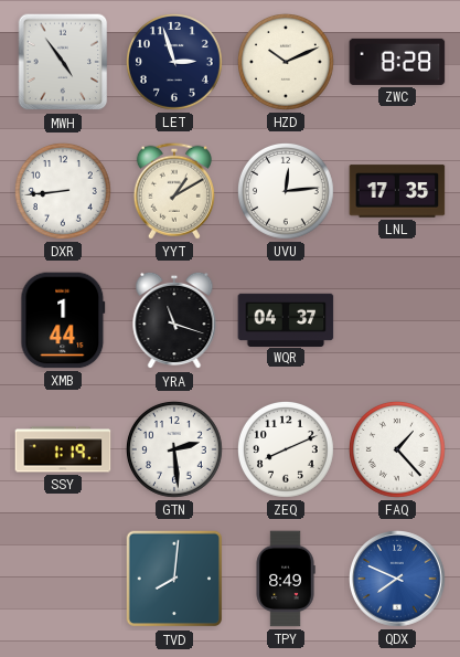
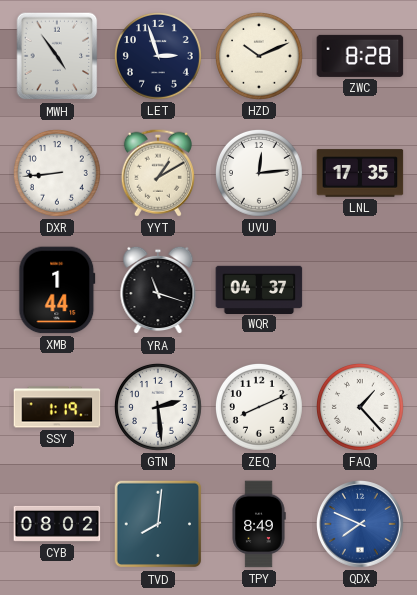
CYB: none -> 08:02 (57, 524)
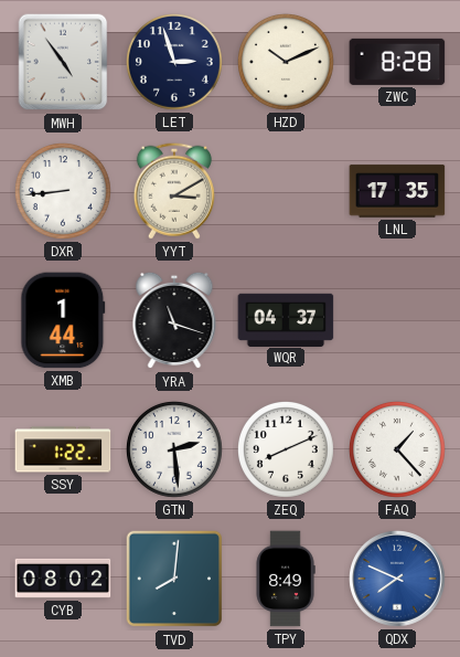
YYT: 1:10 -> 3:10 (174, 191)
UVU: 12:14 -> none (260, 174)
SSY: 1:19 -> 1:22 (63, 449)
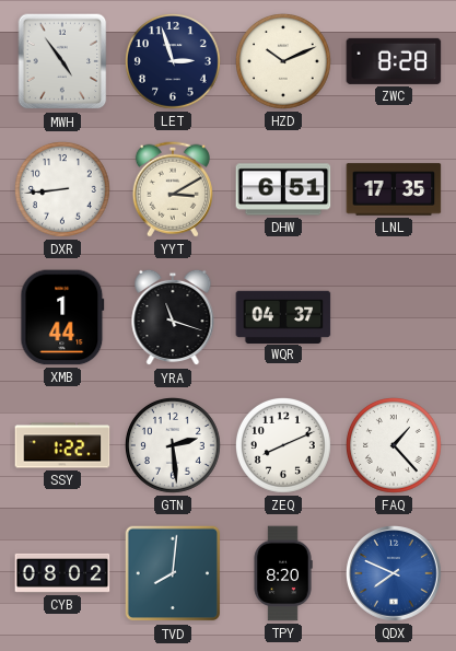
DHW: none -> 6:51 (283, 189)
TPY: 8:49 -> 8:20 (283, 573)
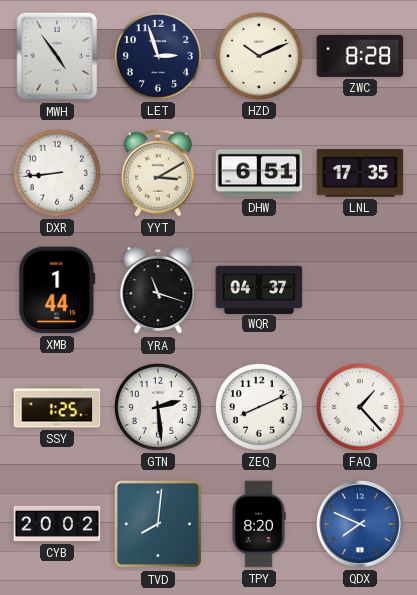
SSY: 1:22 -> 1:25 (57, 407)
CYB: 08:02 -> 20:02 (57, 524)
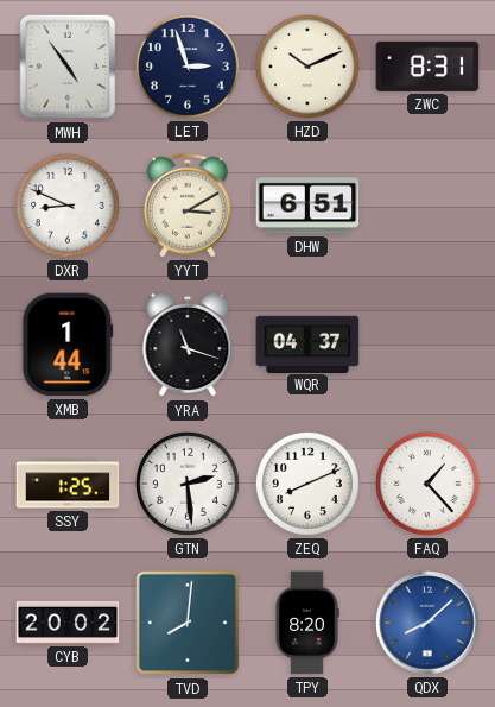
ZWC: 8:28 -> 8:31 (427, 67)
DXR: 8:44 -> 8:49 (69, 207)
LNL: 17:35 -> none (360, 173)
QDX: 7:49 -> 8:08 (429, 624)
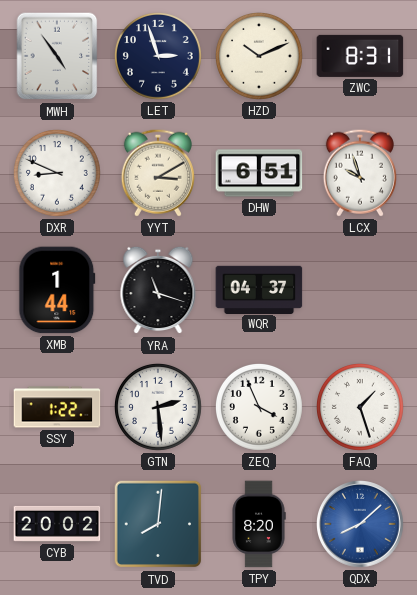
LCX: none -> 9:57 (360, 173)
SSY: 1:25 -> 1:22 (57, 407)
ZEQ: 8:11 -> 3:56 (260, 408)
FAQ: 1:23 -> 1:27 (361, 408)
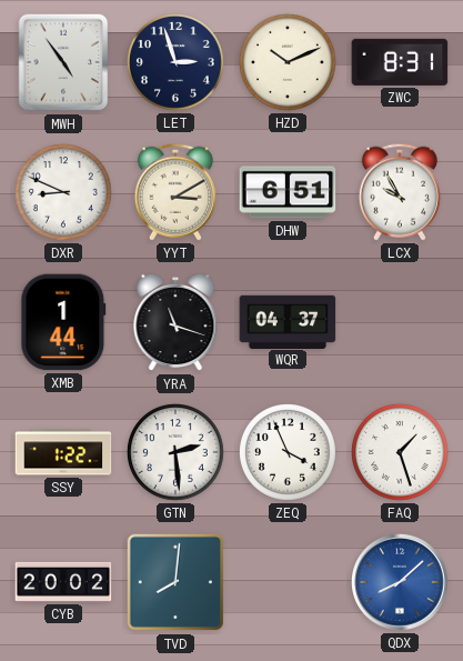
LCX: 9:57 -> 9:55 (400, 192)
TPY: 8:20 -> none (259, 524)
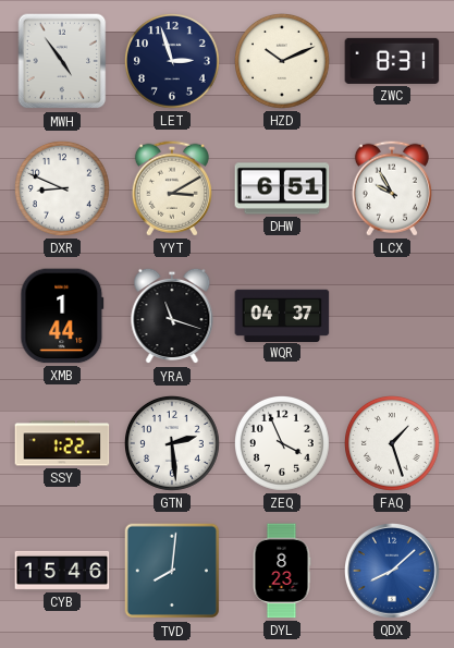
CYB: 20:02 -> 15:46 (62, 571)
DYL: none -> 8:23 (282, 571)
